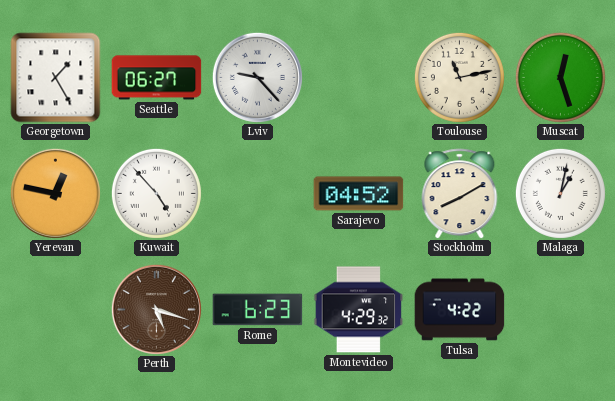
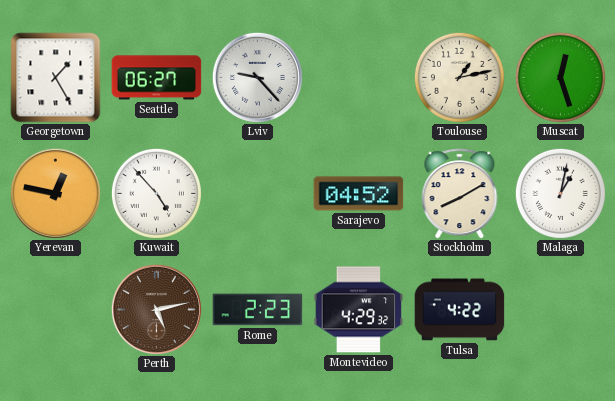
Toulouse: 11:13 -> 1:13 (459, 77)
Perth: 5:18 -> 5:13 (156, 309)
Rome: 6:23 -> 2:23 (258, 310)
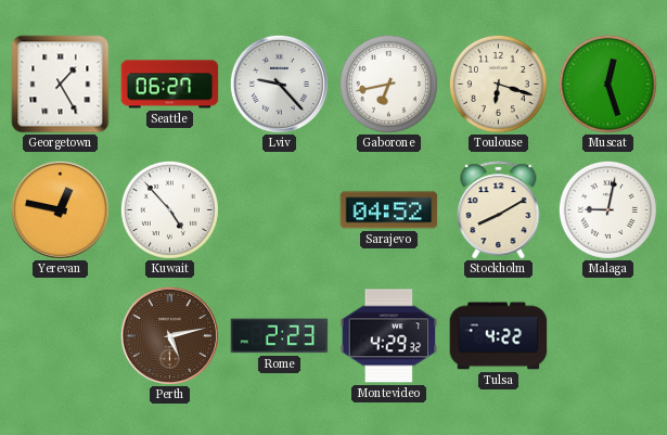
Gaborone: none -> 6:43 (388, 84)
Toulouse: 1:13 -> 6:18 (498, 84)
Malaga: 1:02 -> 9:02 (607, 209)
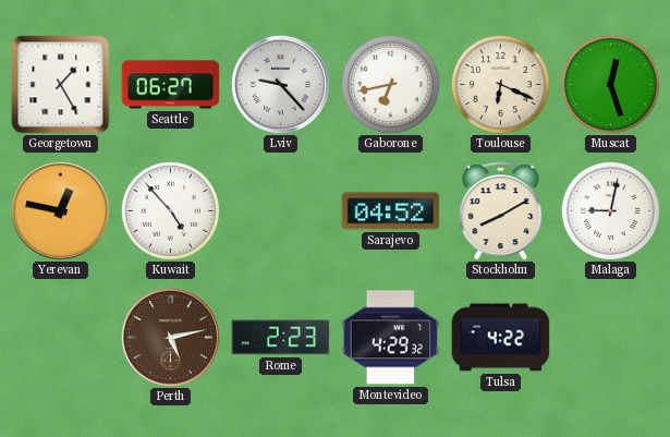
Toulouse: 6:18 -> 6:19 (500, 84)
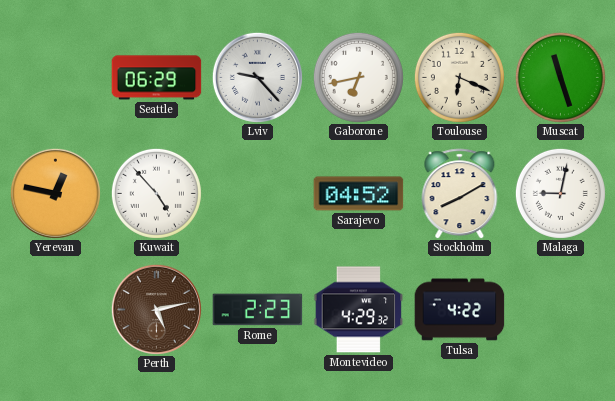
Georgetown: 1:25 -> none (61, 85)
Seattle: 06:27 -> 06:29 (157, 78)
Muscat: 12:27 -> 11:27 (560, 77)
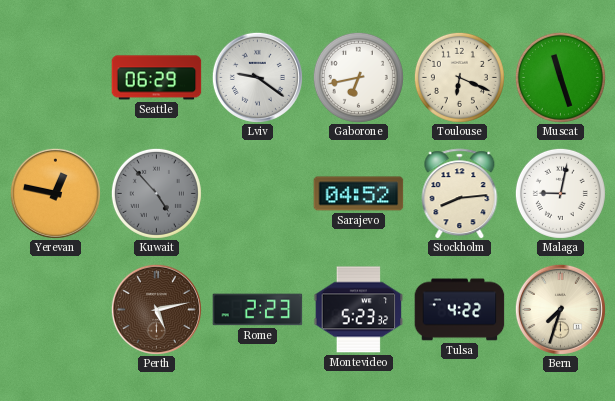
Lviv: 9:23 -> 9:21 (257, 77)
Kuwait dial: white -> grey (156, 193)
Stockholm: 8:10 -> 8:14 (460, 194)
Montevideo: 4:29 -> 5:23 (359, 310)
Bern: none -> 7:33 (560, 309)
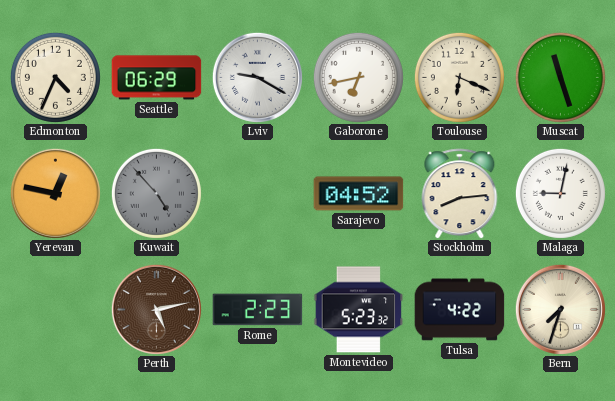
Edmonton: none -> 4:34 (55, 77)
Lviv: 9:21 -> 9:20 (257, 77)
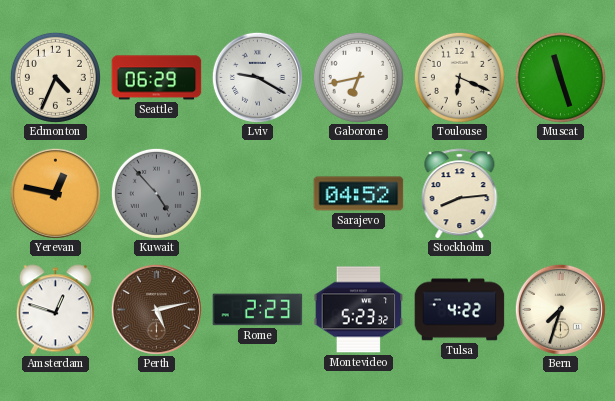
Malaga: 9:02 -> none (560, 193)
Amsterdam: none -> 12:48 (55, 310)
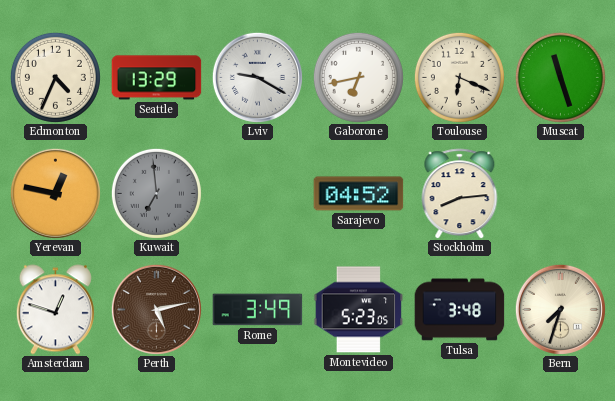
Seattle: 06:29 -> 13:29 (157, 78)
Kuwait: 4:53 -> 6:59 (156, 193)
Rome: 2:23 -> 3:49 (258, 310)
Montevideo: 5:23:32 -> 5:23:05 (359, 310)
Tulsa: 4:22 -> 3:48 (460, 310)
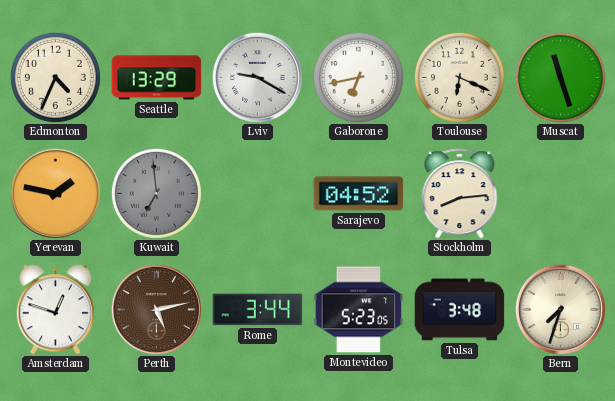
Yerevan: 12:47 -> 1:47 (55, 193)
Rome: 3:49 -> 3:44 (258, 310)
